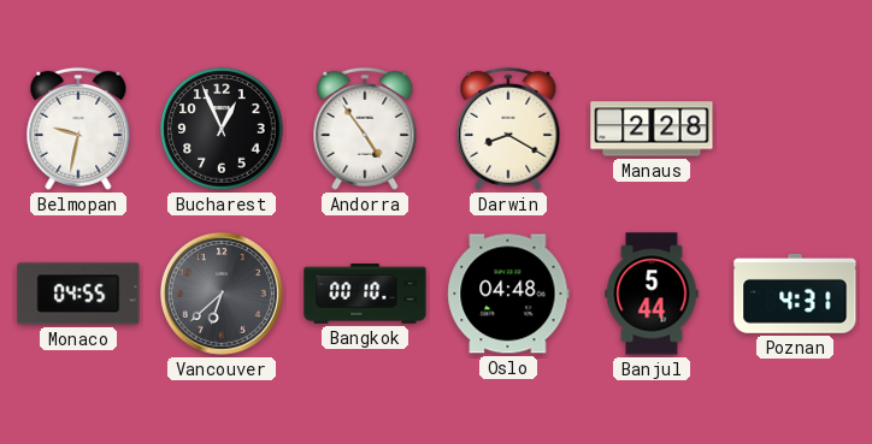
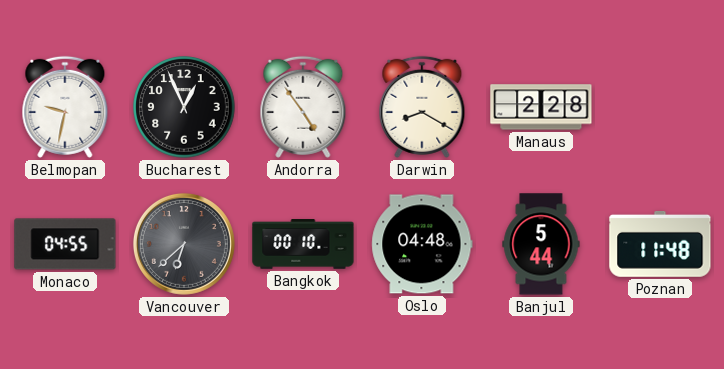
Poznan: 4:31 -> 11:48 (660, 244)
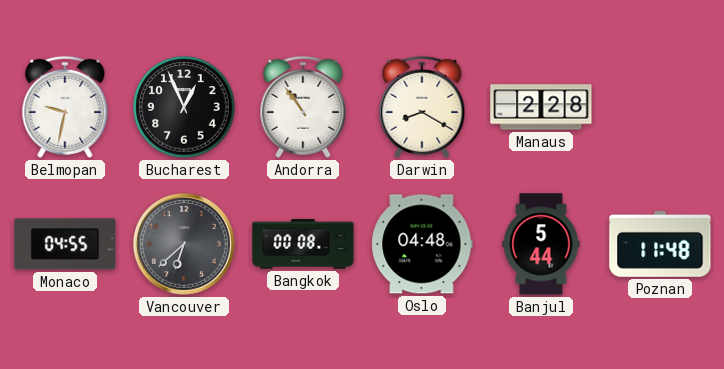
Andorra: 4:54 -> 10:54 (303, 107)
Bangkok: 00:10 -> 00:08 (303, 244)
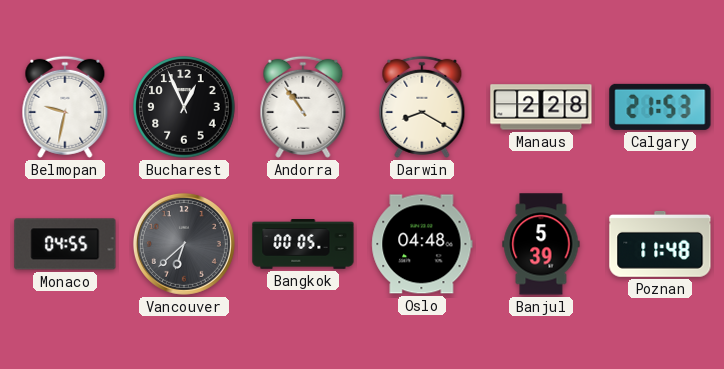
Calgary: none -> 21:53 (660, 107)
Bangkok: 00:08 -> 00:05 (303, 244)
Banjul: 5:44 -> 5:39 (541, 244)
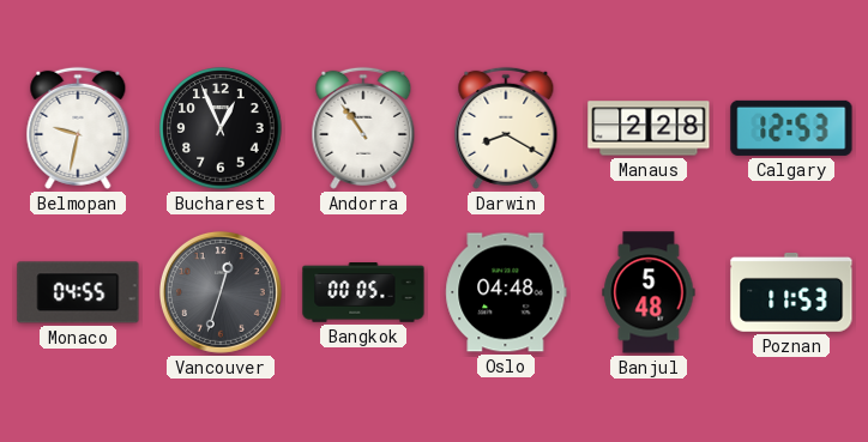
Calgary: 21:53 -> 12:53 (791, 128)
Vancouver: 6:38 -> 12:33 (221, 292)
Banjul: 5:39 -> 5:48 (649, 292)
Poznan: 11:48 -> 11:53 (791, 292)
